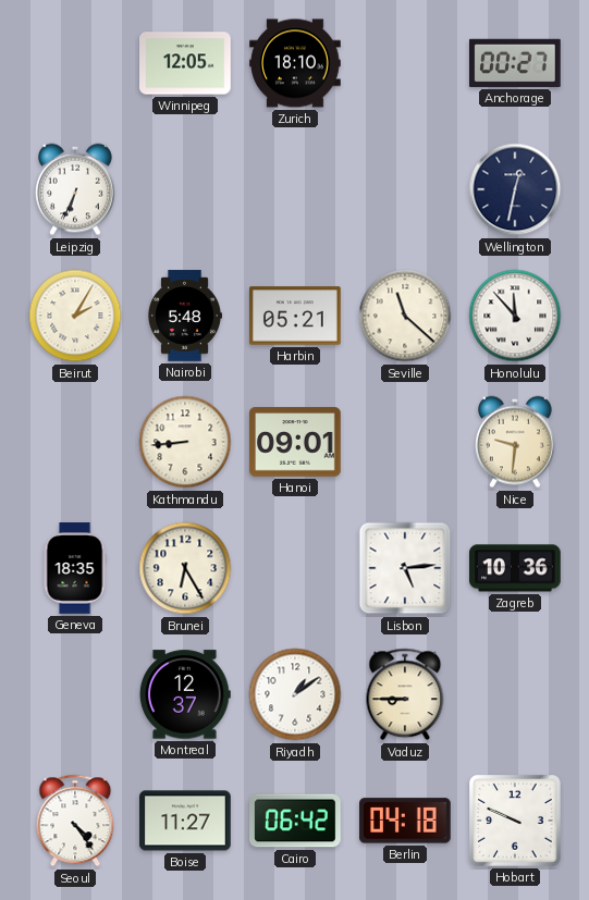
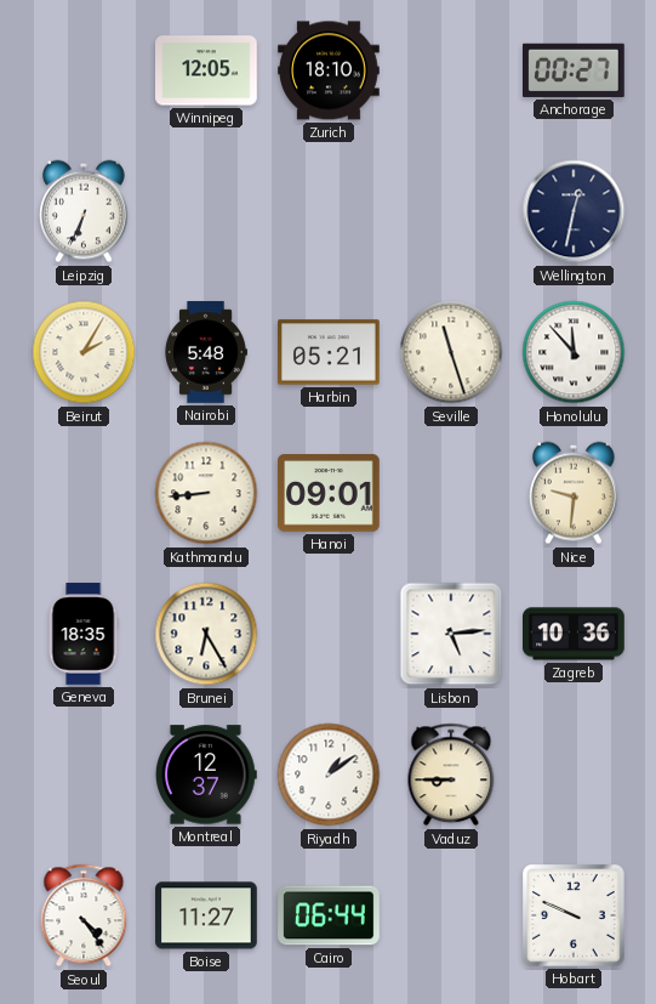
Seville: 11:22 -> 11:27 (451, 352)
Cairo: 06:42 -> 06:44 (329, 915)
Berlin: 04:18 -> none (406, 821)
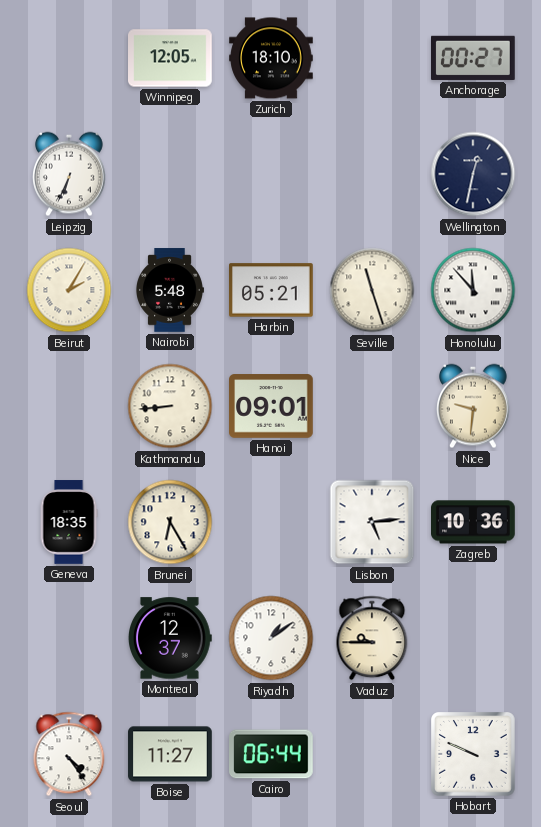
Vaduz: 8:45 -> 9:45 (372, 638)
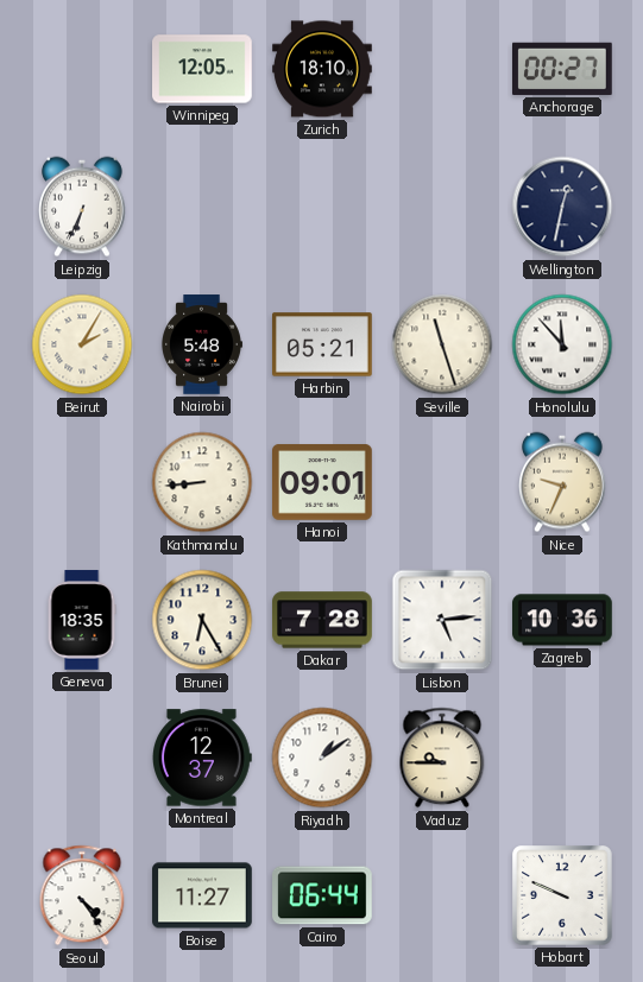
Nice: 9:31 -> 9:34 (563, 482)
Dakar: none -> 7:28 (322, 620)
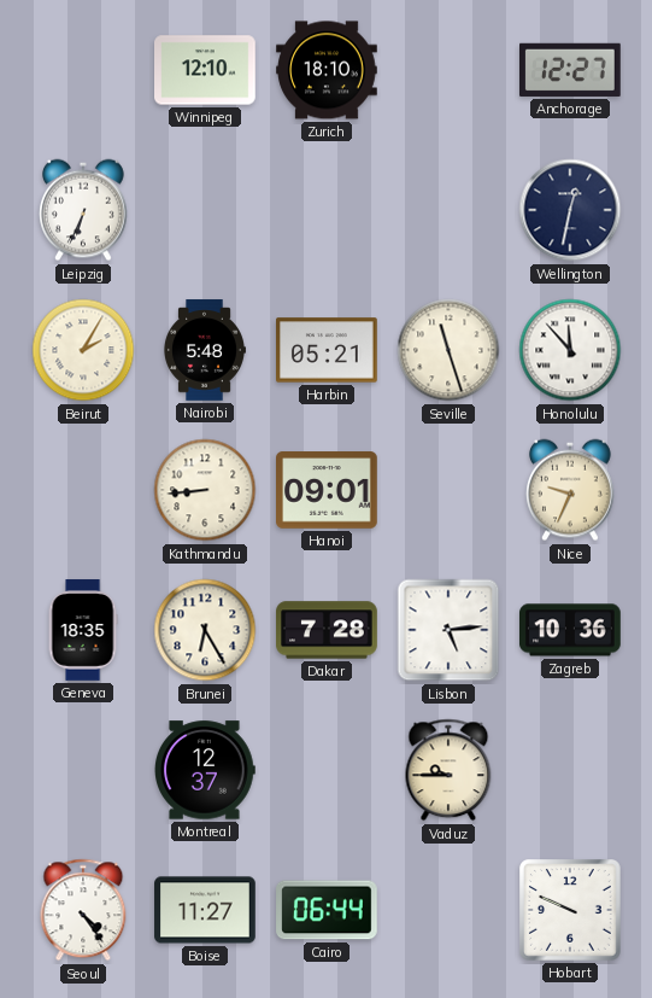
Winnipeg: 12:05 -> 12:10 (205, 70)
Anchorage: 00:27 -> 12:27 (571, 70)
Riyadh: 1:09 -> none (322, 758)
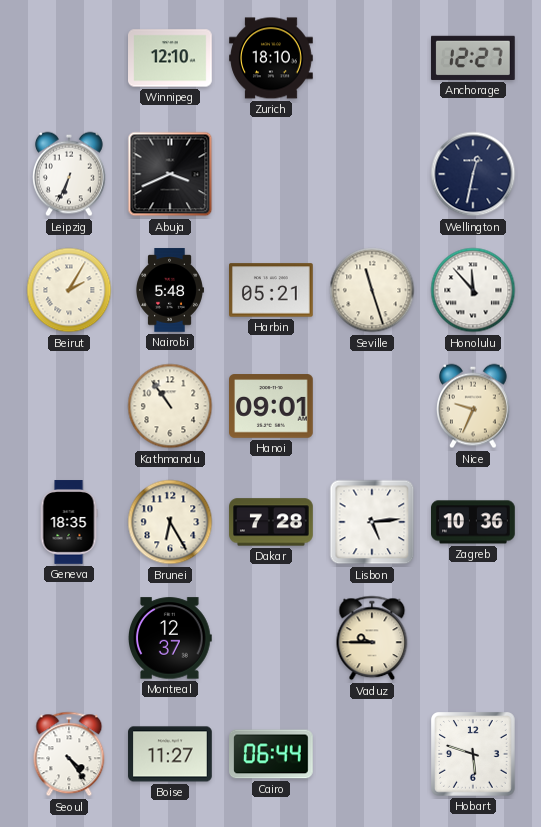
Abuja: none -> 3:41 (170, 174)
Kathmandu: 8:44 -> 10:54 (170, 406)
Hobart: 9:49 -> 5:48 (474, 755)
